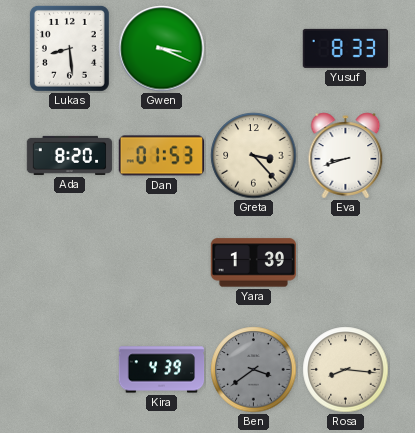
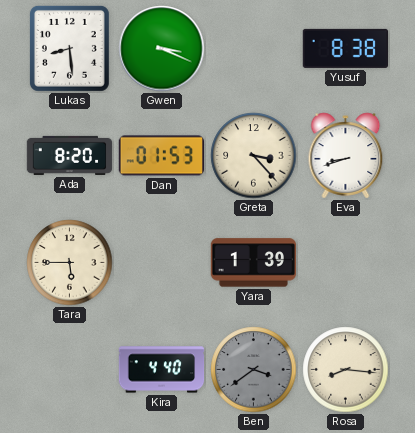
Yusuf: 8:33 -> 8:38 (345, 48)
Tara: none -> 5:45 (70, 263)
Kira: 4:39 -> 4:40 (162, 370)
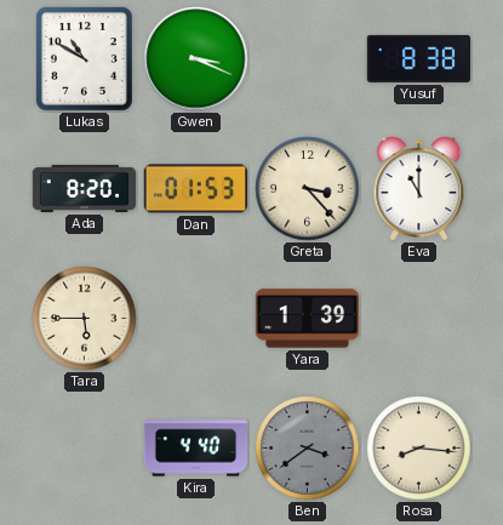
Lukas: 8:29 -> 10:50 (84, 58)
Eva: 8:42 -> 11:00 (419, 189)
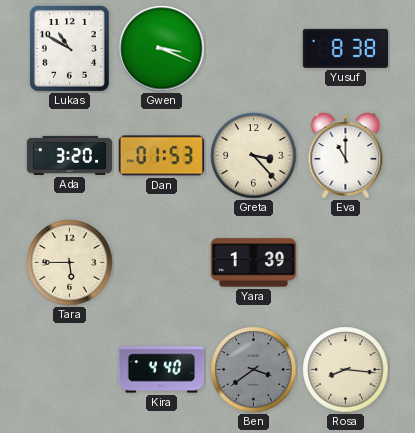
Ada: 8:20 -> 3:20 (70, 155)
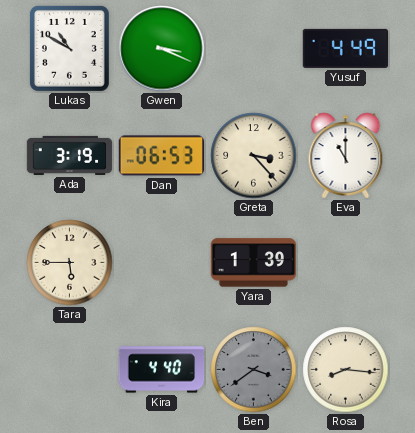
Yusuf: 8:38 -> 4:49 (345, 48)
Ada: 3:20 -> 3:19 (70, 155)
Dan: 01:53 -> 06:53 (162, 156)
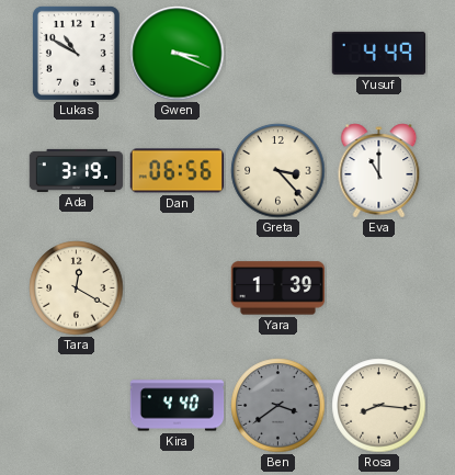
Dan: 06:53 -> 06:56 (178, 171)
Tara: 5:45 -> 12:20 (77, 289)
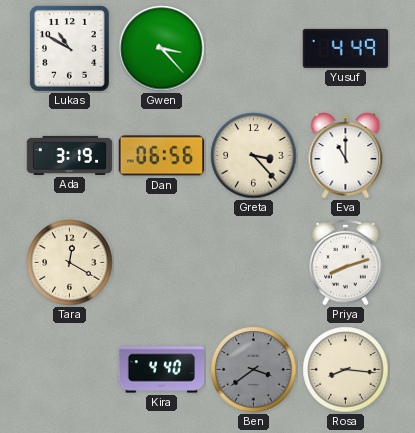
Gwen: 3:19 -> 3:23 (162, 49)
Yara: 1:39 -> none (277, 289)
Priya: none -> 8:12 (346, 262)
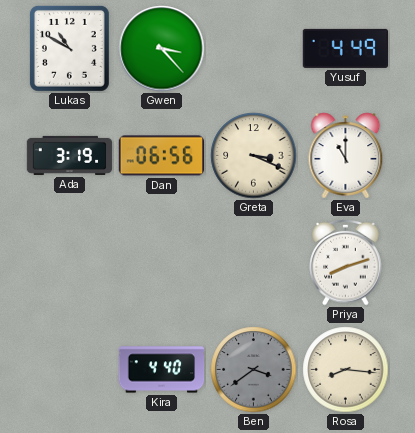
Greta: 3:23 -> 3:19 (254, 156)
Tara: 12:20 -> none (70, 263)
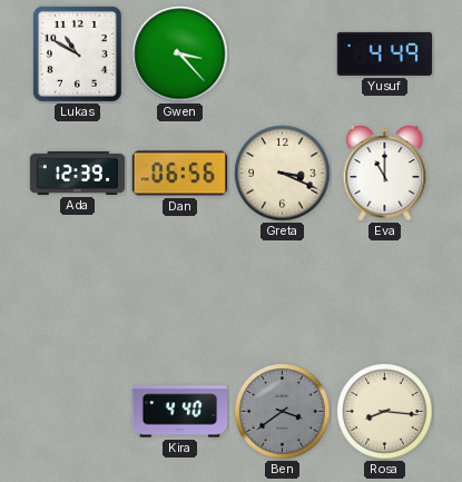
Ada: 3:19 -> 12:39 (78, 173)
Priya: 8:12 -> none (346, 262)
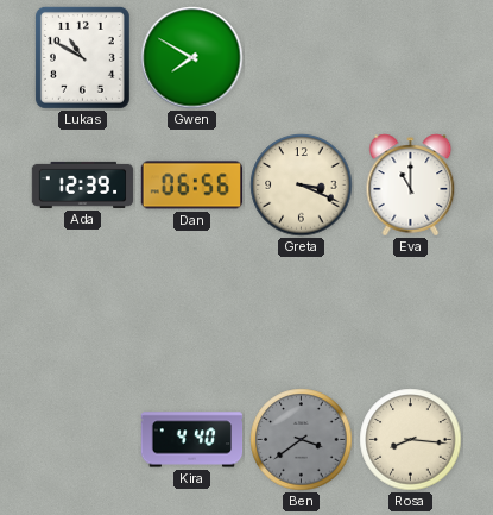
Gwen: 3:23 -> 7:50 (192, 58)
Yusuf: 4:49 -> none (384, 53)
